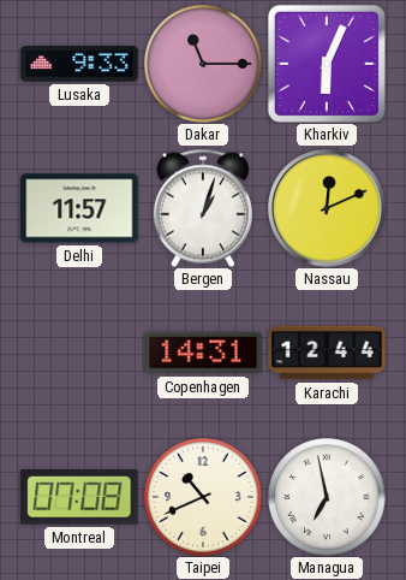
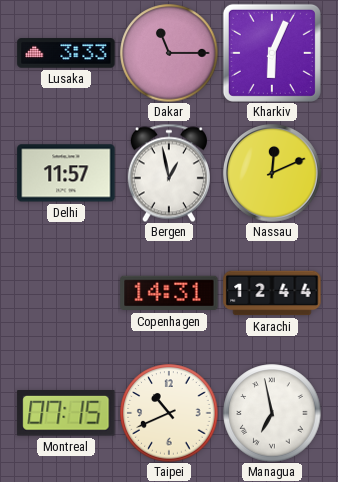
Lusaka: 9:33 -> 3:33 (66, 53)
Bergen: 1:03 -> 12:58 (169, 173)
Montreal: 07:08 -> 07:15 (66, 414)
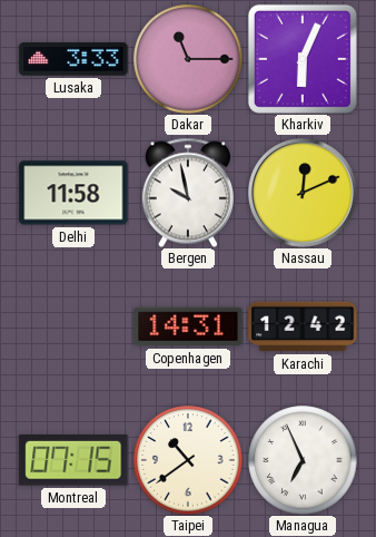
Delhi: 11:57 -> 11:58 (73, 193)
Bergen: 12:58 -> 9:58 (188, 193)
Karachi: 12:44 -> 12:42 (303, 326)
Taipei: 10:41 -> 10:39 (188, 460)
Managua: 6:58 -> 6:56 (303, 460)
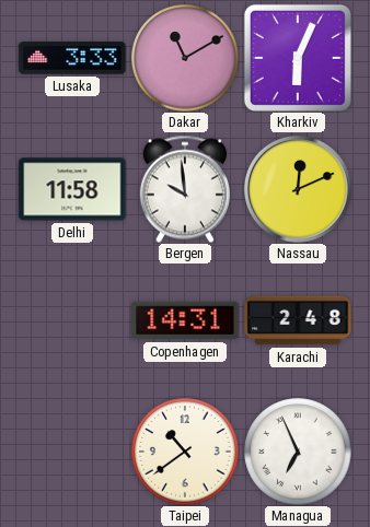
Dakar: 11:15 -> 11:10 (185, 58)
Bergen: 9:58 -> 9:59 (185, 189)
Karachi: 12:42 -> 2:48 (298, 320)
Montreal: 07:15 -> none (73, 461)
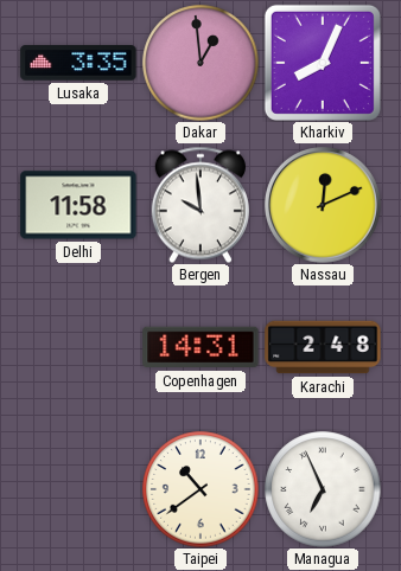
Lusaka: 3:33 -> 3:35 (78, 63)
Dakar: 11:10 -> 12:59 (200, 63)
Kharkiv: 6:04 -> 8:04 (323, 63)
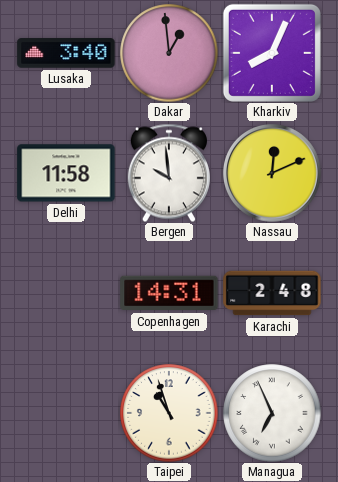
Lusaka: 3:35 -> 3:40 (66, 53)
Taipei: 10:39 -> 10:57 (169, 413)
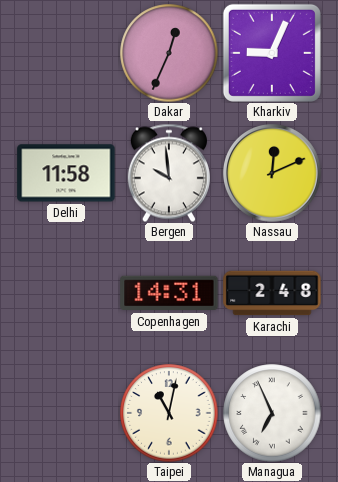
Lusaka: 3:40 -> none (66, 53)
Dakar: 12:59 -> 12:34 (169, 53)
Kharkiv: 8:04 -> 9:04 (272, 53)
Taipei: 10:57 -> 11:02 (169, 413)
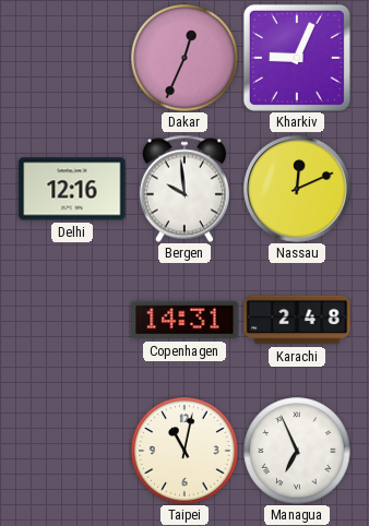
Delhi: 11:58 -> 12:16 (72, 189)
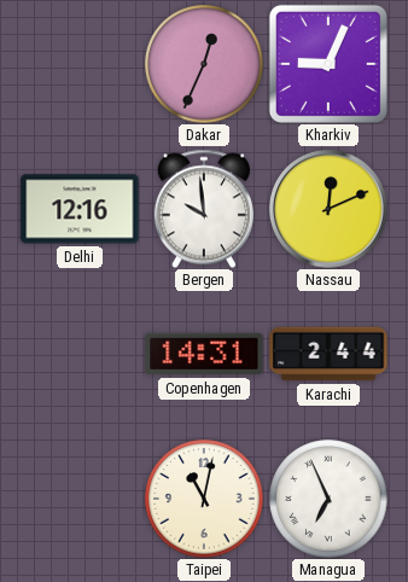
Karachi: 2:48 -> 2:44 (328, 354)
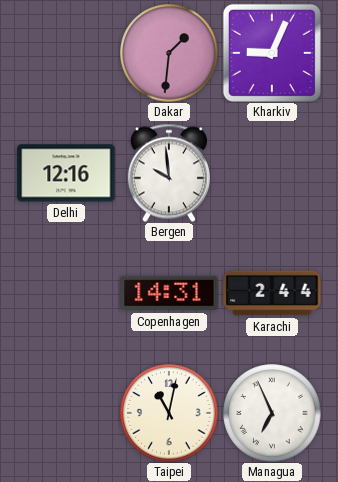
Dakar: 12:34 -> 1:31 (169, 53)
Nassau: 12:11 -> none (330, 210)
